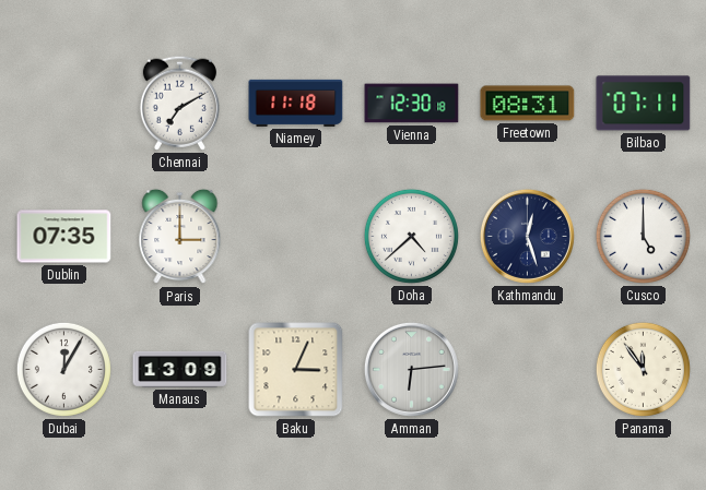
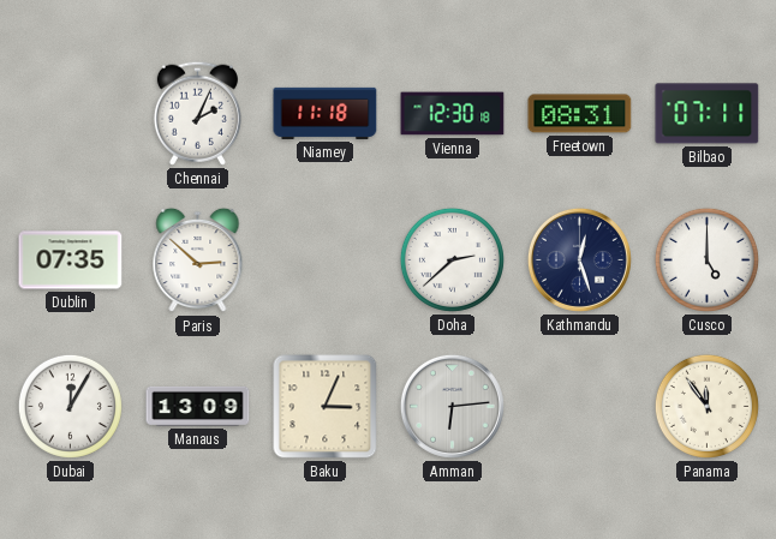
Chennai: 7:10 -> 2:04 (197, 113)
Paris: 3:00 -> 2:52 (198, 260)
Doha: 4:38 -> 2:38 (452, 259)
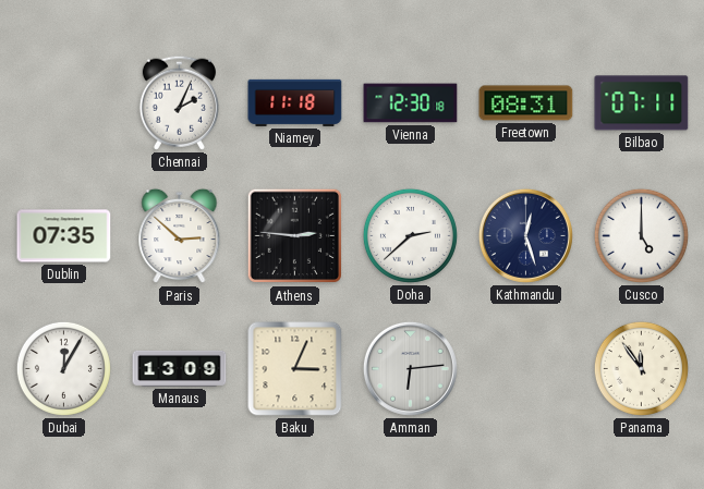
Athens: none -> 2:46 (295, 236)
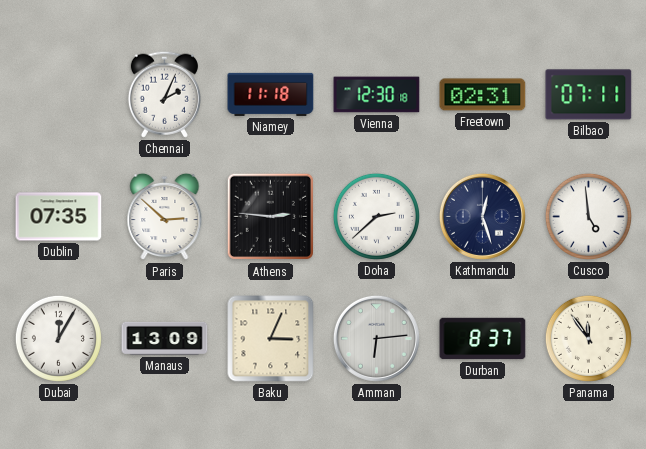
Freetown: 08:31 -> 02:31 (483, 95)
Cusco: 5:00 -> 4:59 (588, 216)
Durban: none -> 8:37 (483, 339)
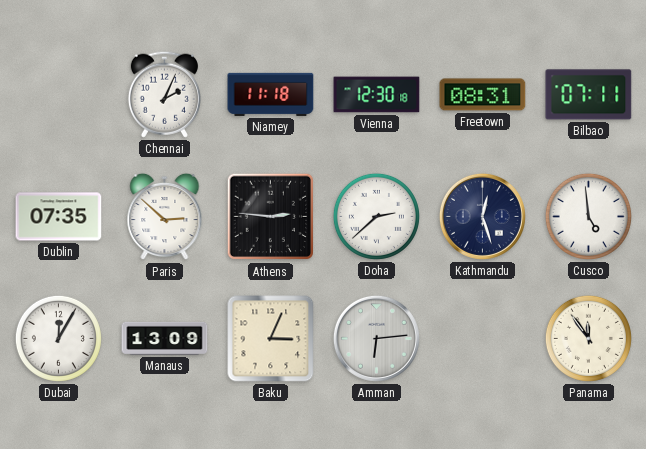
Freetown: 02:31 -> 08:31 (483, 95)
Durban: 8:37 -> none (483, 339)
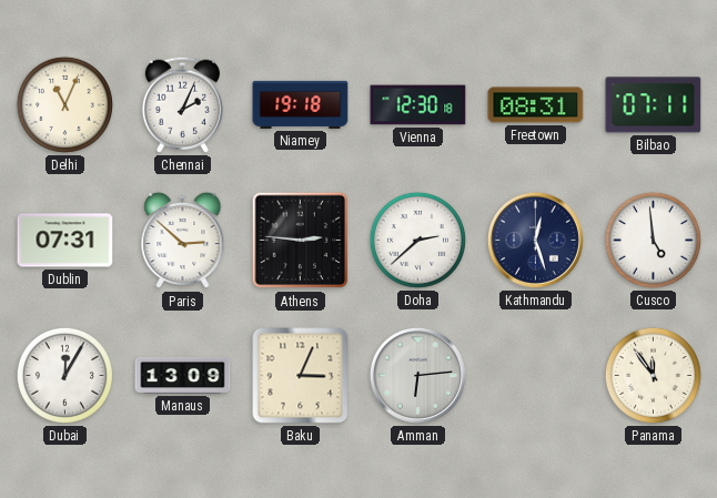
Delhi: none -> 11:04 (64, 104)
Niamey: 11:18 -> 19:18 (301, 104)
Dublin: 07:35 -> 07:31 (65, 241)
